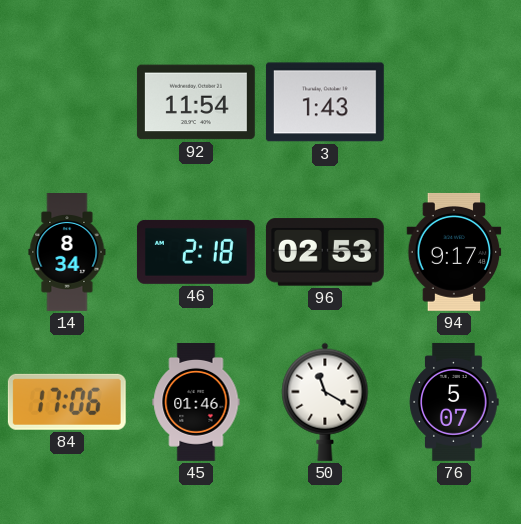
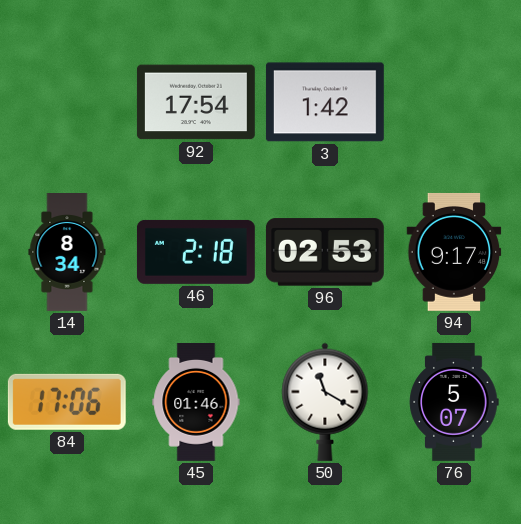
92: 11:54 -> 17:54 (196, 102)
3: 1:43 -> 1:42 (325, 102)
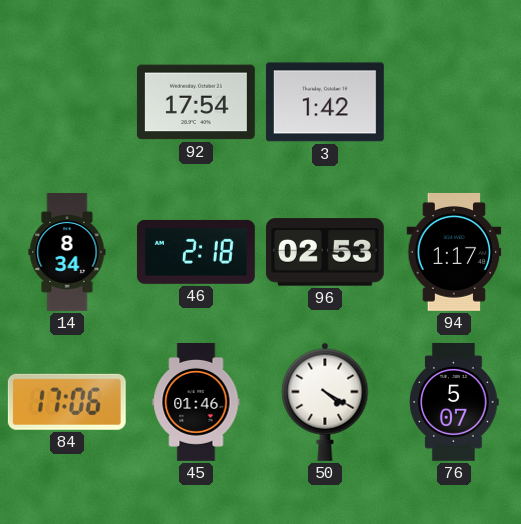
94: 9:17 -> 1:17 (454, 252)
50: 11:20 -> 4:20 (325, 402)
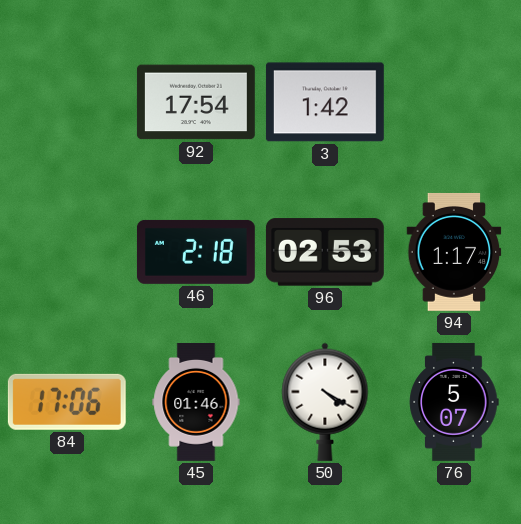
14: 8:34 -> none (67, 253)
